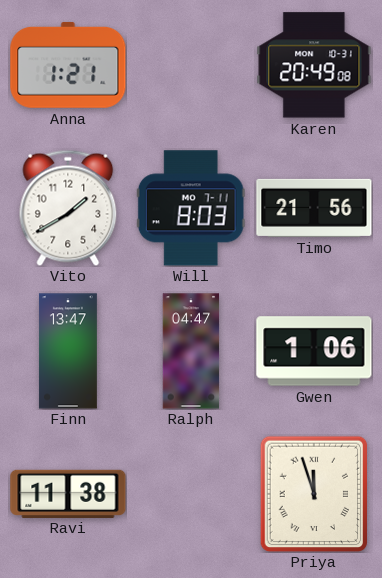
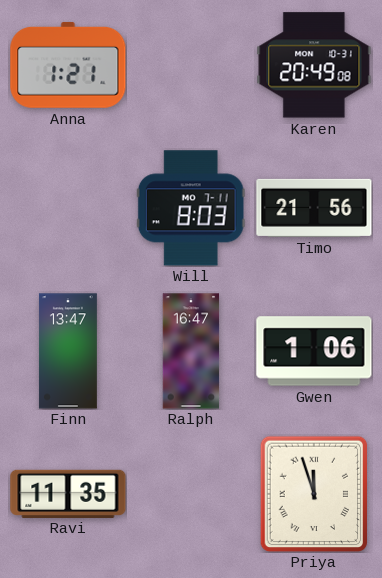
Vito: 1:40 -> none (68, 208)
Ralph: 04:47 -> 16:47 (191, 351)
Ravi: 11:38 -> 11:35 (68, 493)
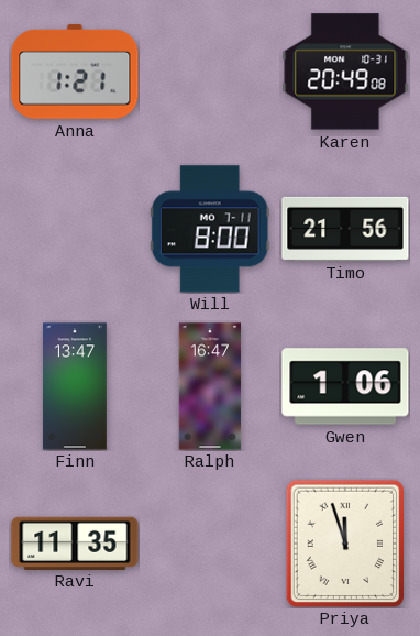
Will: 8:03 -> 8:00 (210, 229)
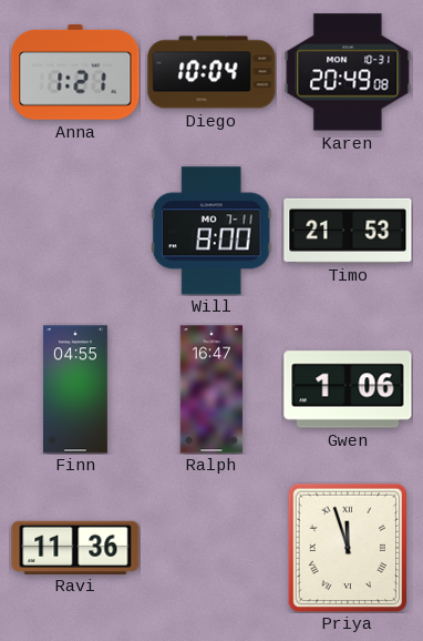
Diego: none -> 10:04 (211, 72)
Timo: 21:56 -> 21:53 (348, 231)
Finn: 13:47 -> 04:55 (75, 389)
Ravi: 11:35 -> 11:36 (75, 547)
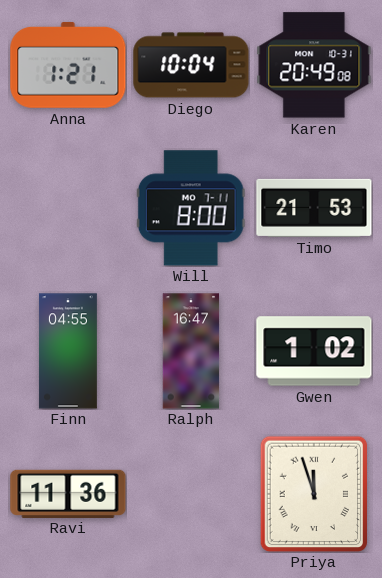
Gwen: 1:06 -> 1:02 (314, 351)
